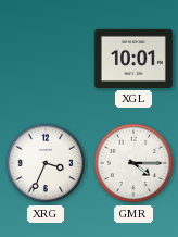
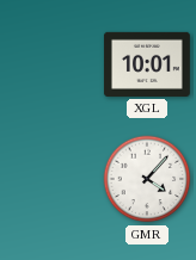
XRG: 3:34 -> none (46, 163)
GMR: 4:15 -> 4:07 (147, 179)
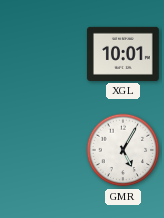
GMR: 4:07 -> 5:05 (123, 150)
